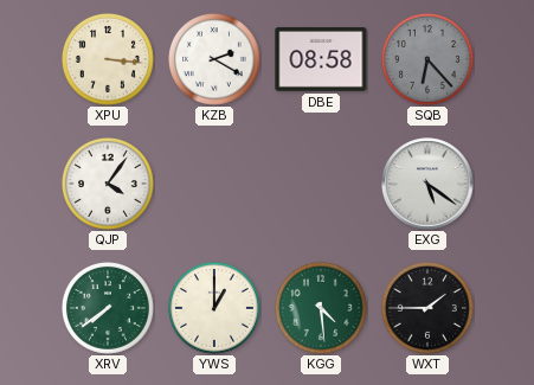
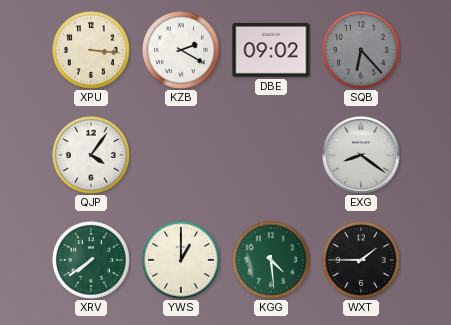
DBE: 08:58 -> 09:02 (271, 50)
EXG: 5:21 -> 8:21 (361, 155)
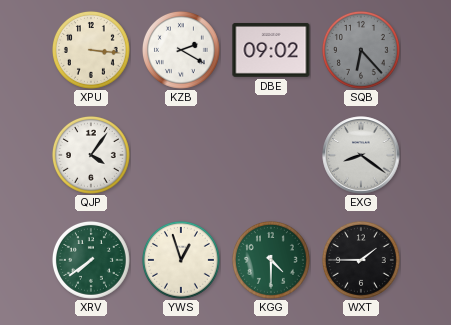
YWS: 1:00 -> 12:57 (181, 260)
KGG: 4:29 -> 4:30 (271, 260)
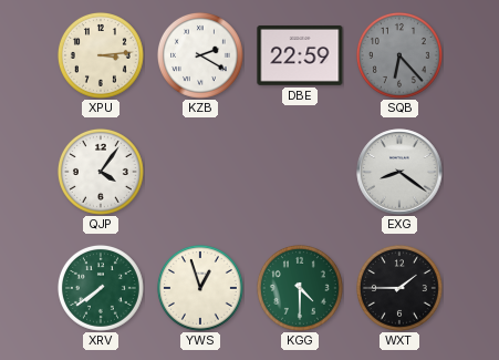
XPU: 3:16 -> 3:14 (101, 55)
DBE: 09:02 -> 22:59 (300, 55)
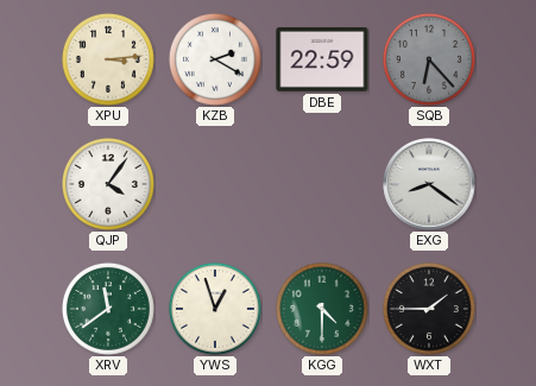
XRV: 7:39 -> 11:39 (108, 309)
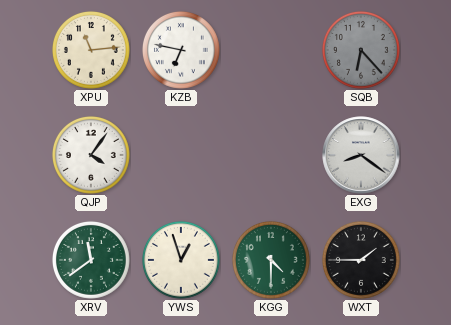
XPU: 3:14 -> 11:14 (91, 50)
KZB: 2:20 -> 6:47 (181, 50)
DBE: 22:59 -> none (322, 59)
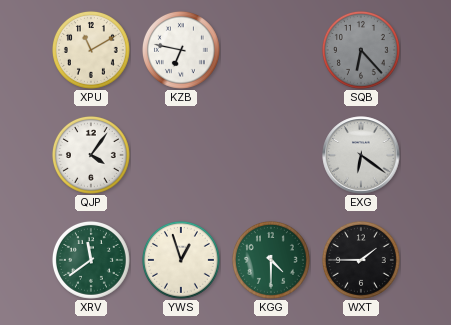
XPU: 11:14 -> 11:10 (91, 50)
EXG: 8:21 -> 6:21 (361, 155)
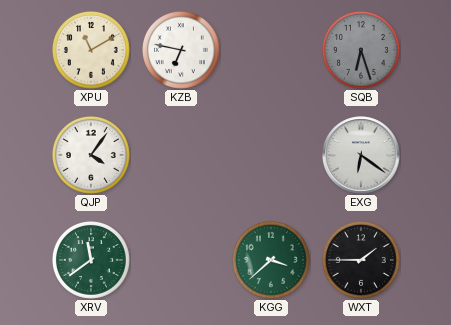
SQB: 6:23 -> 6:27 (361, 50)
YWS: 12:57 -> none (181, 260)
KGG: 4:30 -> 3:38 (271, 260)
